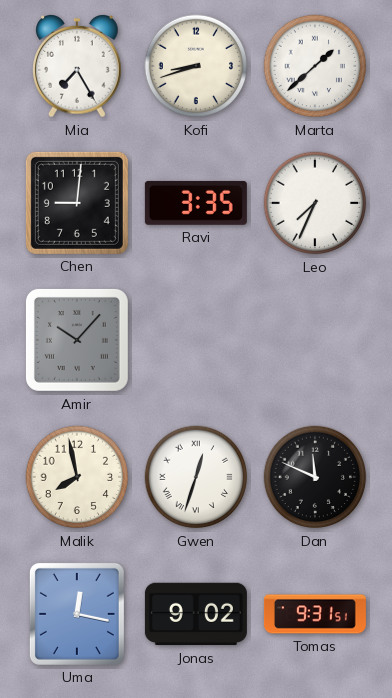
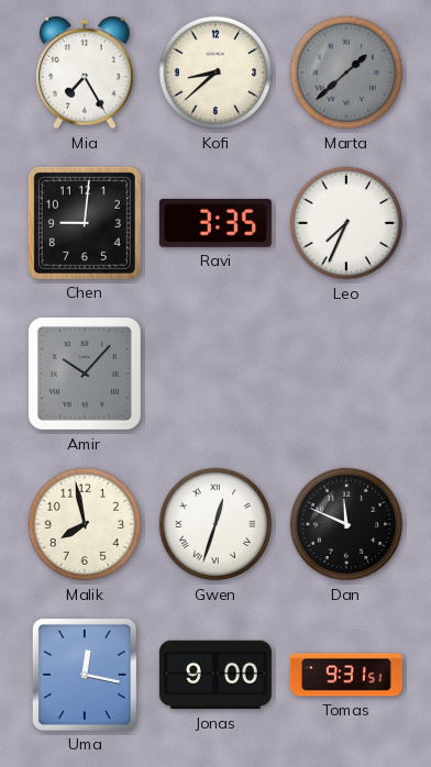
Kofi: 8:42 -> 8:38 (215, 73)
Marta dial: white -> grey (346, 73)
Jonas: 9:02 -> 9:00 (215, 675)
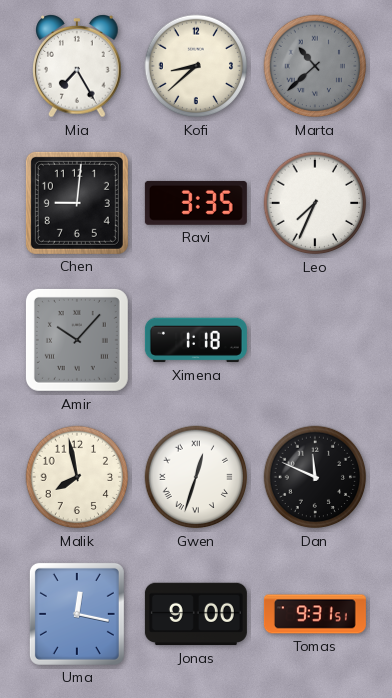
Marta: 1:38 -> 10:38 (315, 66)
Ximena: none -> 1:18 (196, 340)
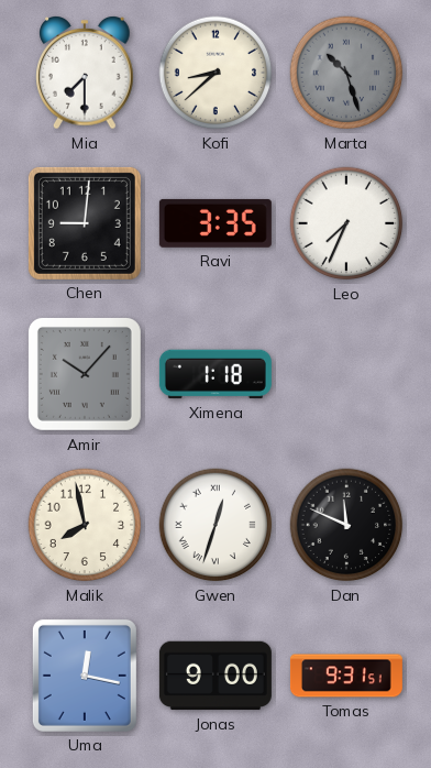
Mia: 7:25 -> 7:30 (85, 74)
Marta: 10:38 -> 10:27 (346, 73)
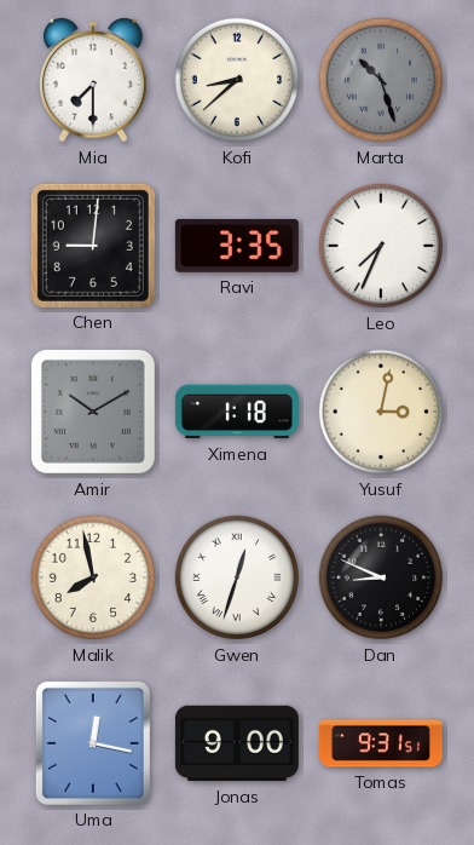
Amir: 10:07 -> 10:10 (93, 412)
Yusuf: none -> 3:02 (381, 412)
Dan: 11:49 -> 8:49 (381, 577)
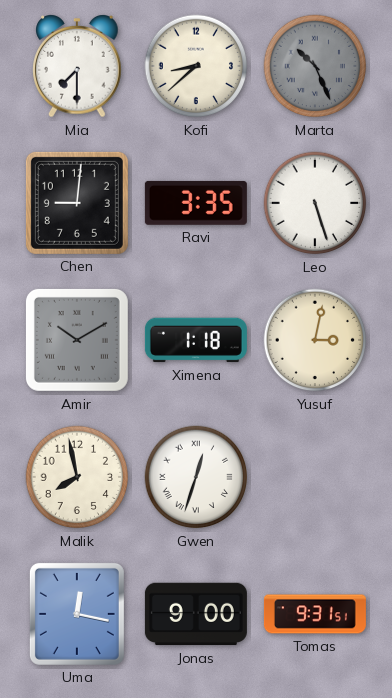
Marta: 10:27 -> 10:26 (315, 66)
Leo: 7:34 -> 5:27 (315, 203)
Dan: 8:49 -> none (381, 577)
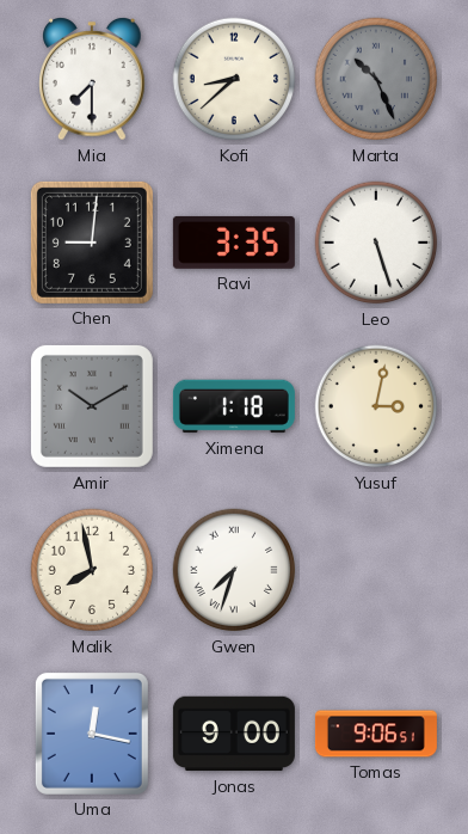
Gwen: 12:33 -> 7:33 (234, 570)
Tomas: 9:31 -> 9:06 (376, 734)
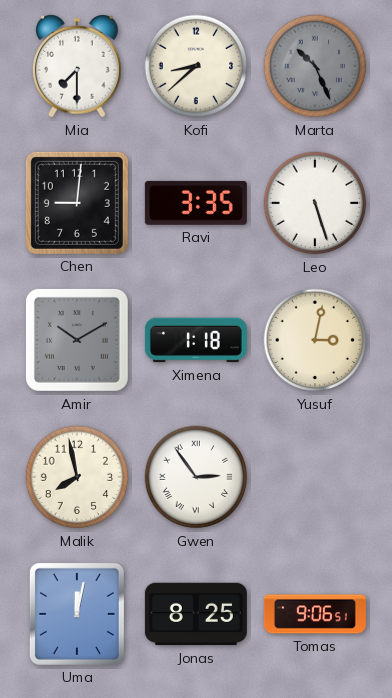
Gwen: 7:33 -> 2:54 (196, 477)
Uma: 12:17 -> 12:02 (77, 614)
Jonas: 9:00 -> 8:25 (196, 614)
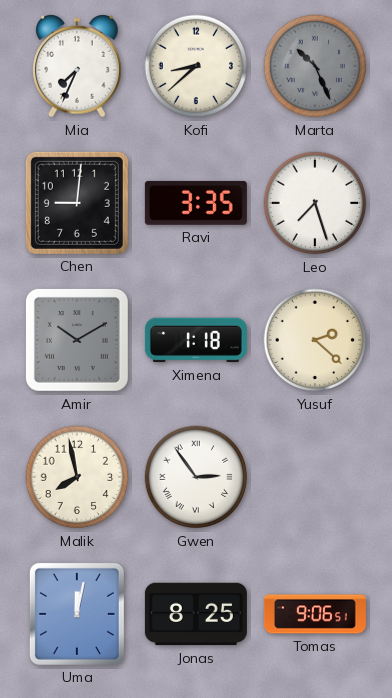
Mia: 7:30 -> 7:34 (77, 67)
Leo: 5:27 -> 7:27 (315, 203)
Yusuf: 3:02 -> 2:22 (315, 340)
